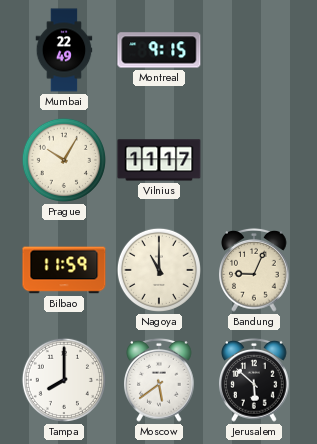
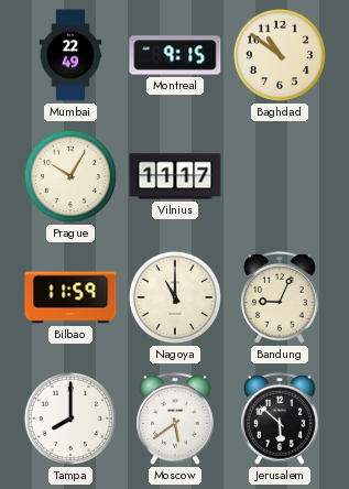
Baghdad: none -> 10:51 (280, 55)
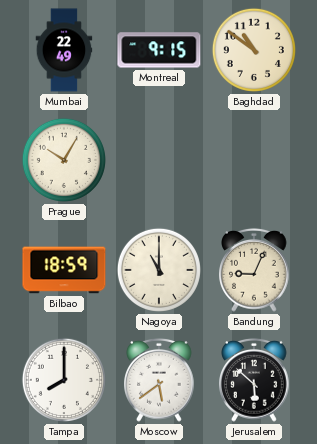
Vilnius: 11:17 -> none (175, 176)
Bilbao: 11:59 -> 18:59 (64, 270)
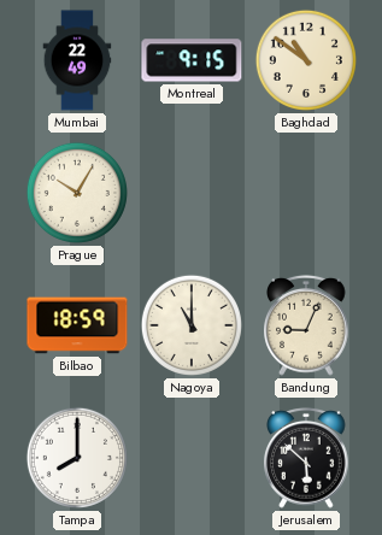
Moscow: 5:39 -> none (160, 380)
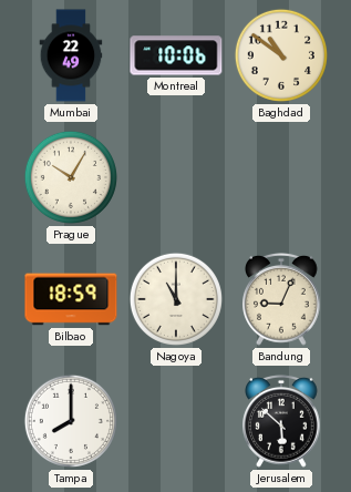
Montreal: 9:15 -> 10:06 (176, 55)
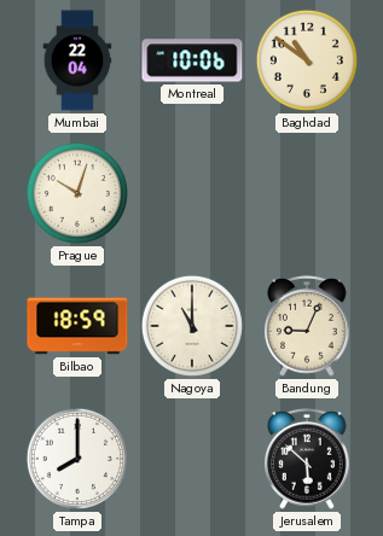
Mumbai: 22:49 -> 22:04 (77, 60)
Prague: 10:05 -> 10:03 (77, 193)
